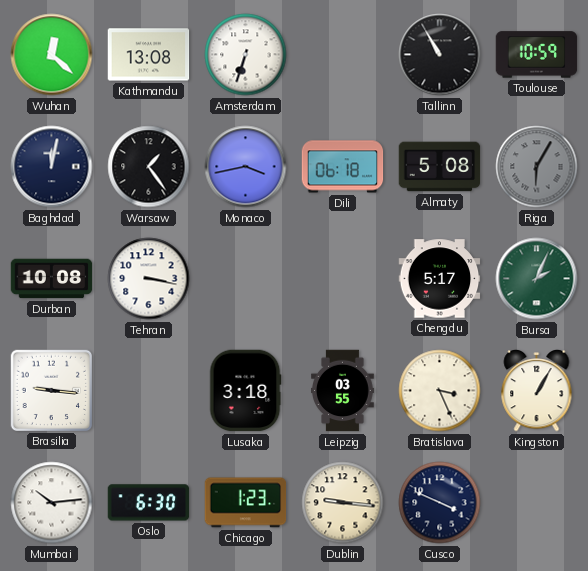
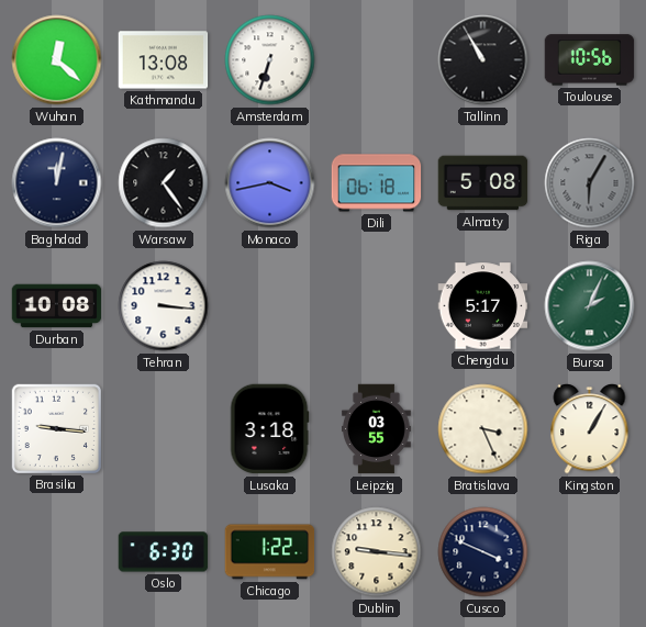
Toulouse: 10:59 -> 10:56 (590, 60)
Tehran: 3:17 -> 3:16 (164, 306)
Mumbai: 10:14 -> none (52, 503)
Chicago: 1:23 -> 1:22 (270, 552)
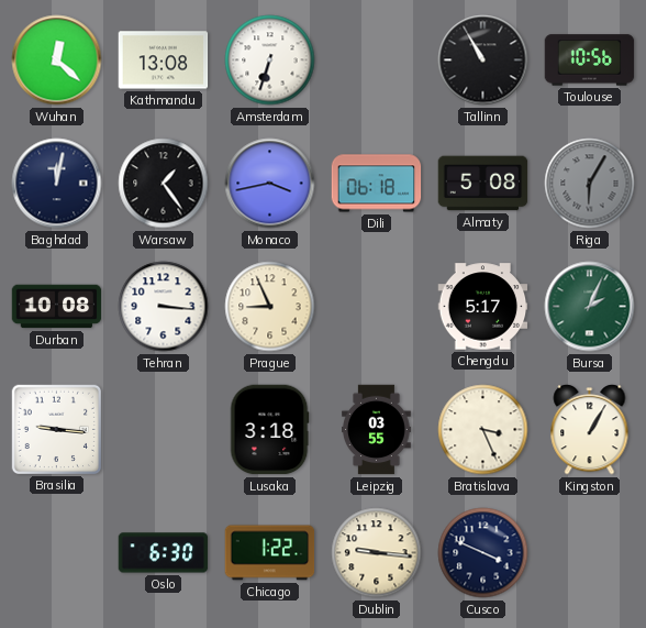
Prague: none -> 8:56 (270, 307)
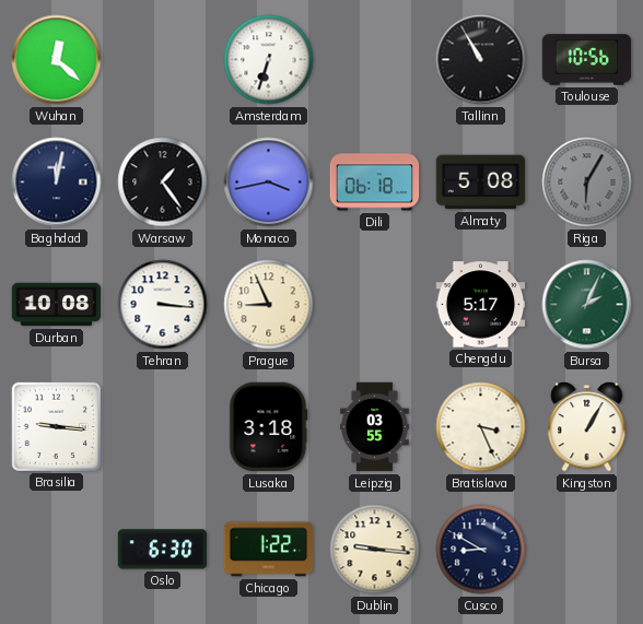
Kathmandu: 13:08 -> none (164, 60)
Cusco: 3:49 -> 8:50 (481, 550)
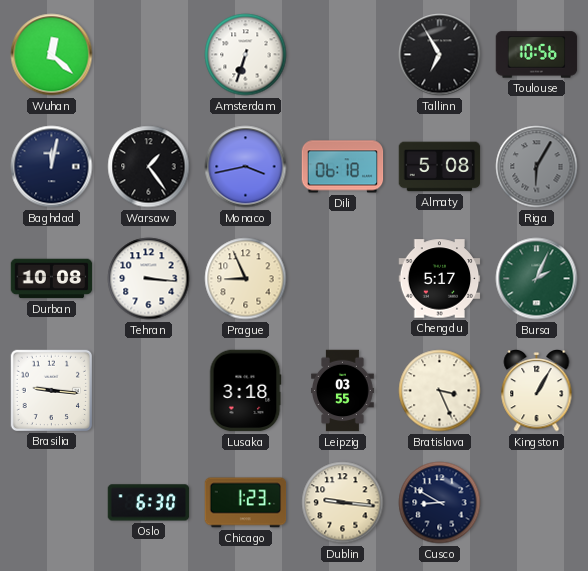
Tallinn: 10:55 -> 6:55 (440, 55)
Chicago: 1:22 -> 1:23 (246, 503)
